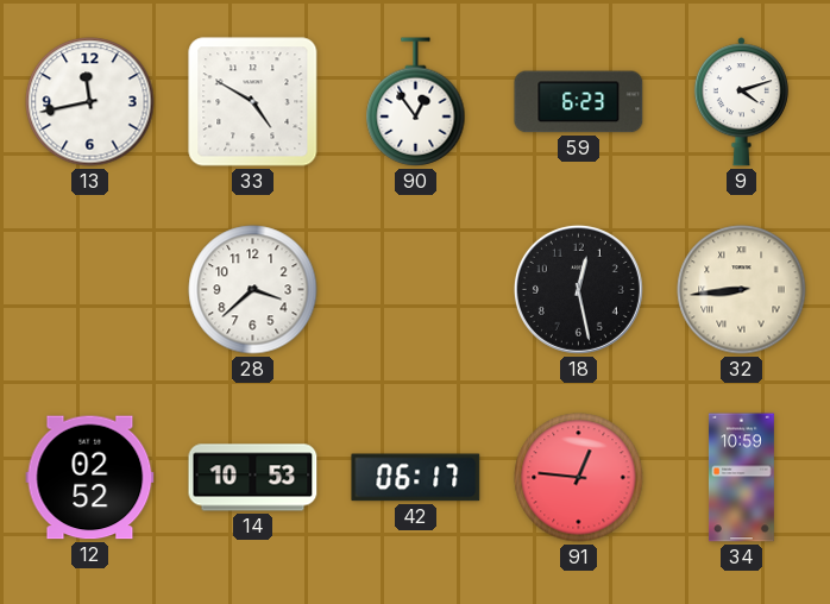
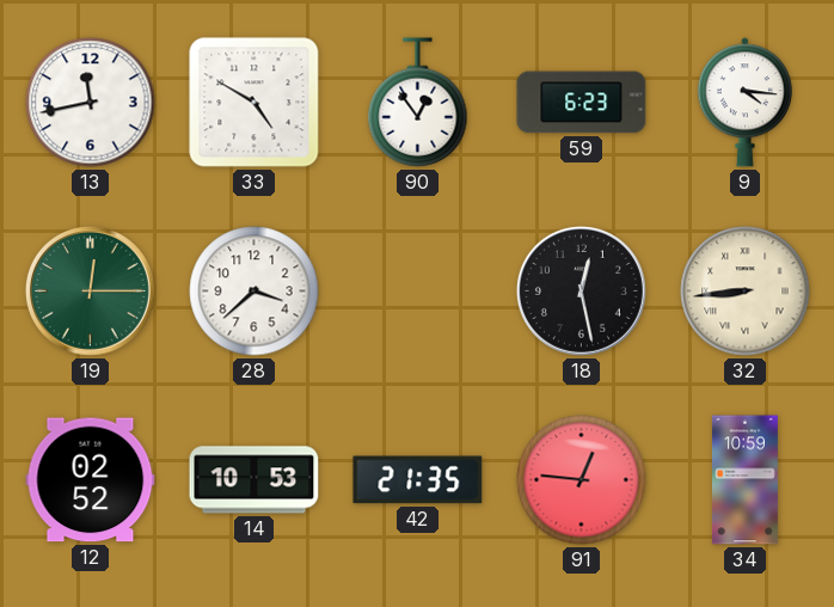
9: 4:12 -> 4:16 (744, 103)
19: none -> 12:15 (90, 290)
42: 06:17 -> 21:35 (418, 480)
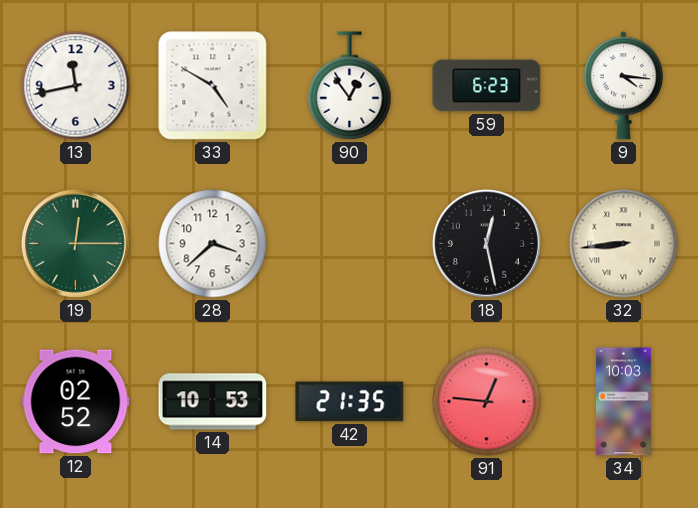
34: 10:59 -> 10:03 (623, 402)
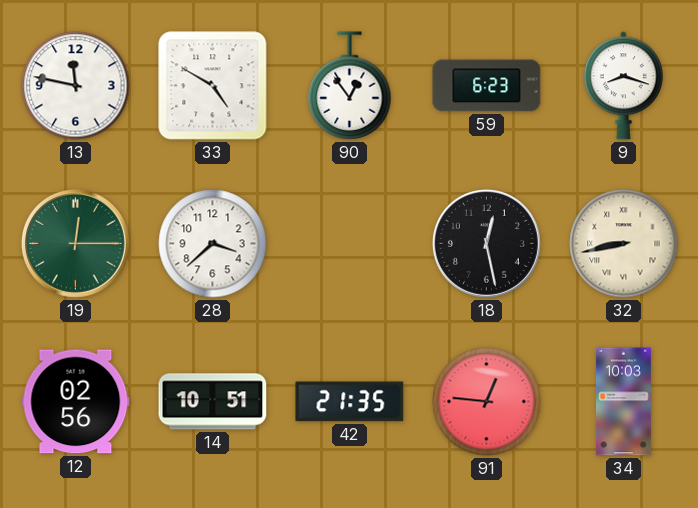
13: 11:43 -> 11:47 (76, 86)
9: 4:16 -> 8:18 (623, 86)
32: 8:44 -> 8:43 (624, 244)
12: 02:52 -> 02:56 (76, 402)
14: 10:53 -> 10:51 (213, 402)
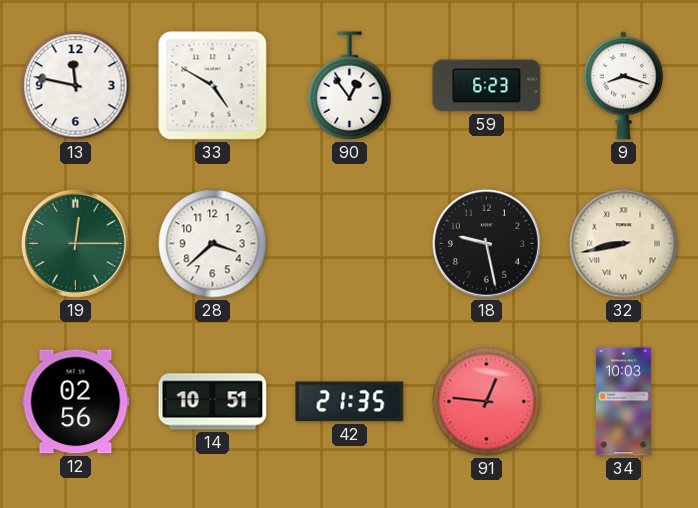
18: 12:28 -> 9:28 (486, 243)
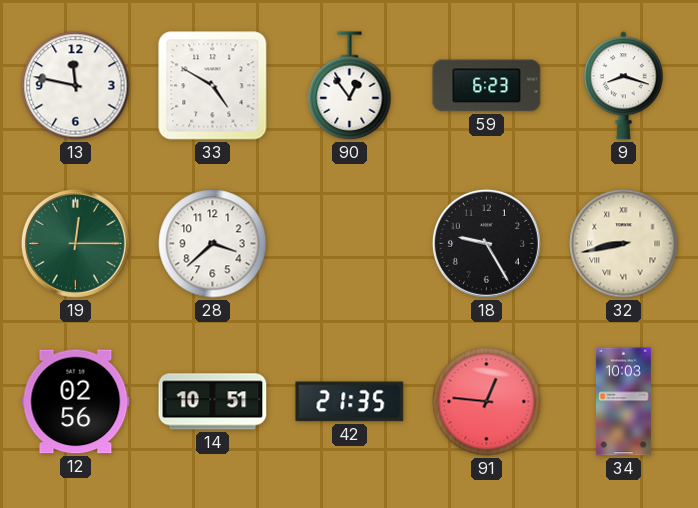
18: 9:28 -> 9:25 (486, 243)
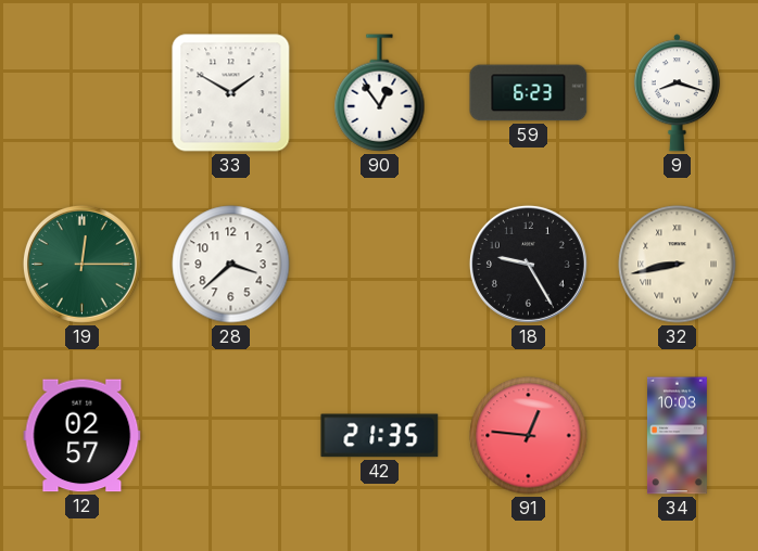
13: 11:47 -> none (76, 86)
33: 4:50 -> 1:50 (231, 93)
12: 02:56 -> 02:57 (83, 436)
14: 10:51 -> none (213, 402)
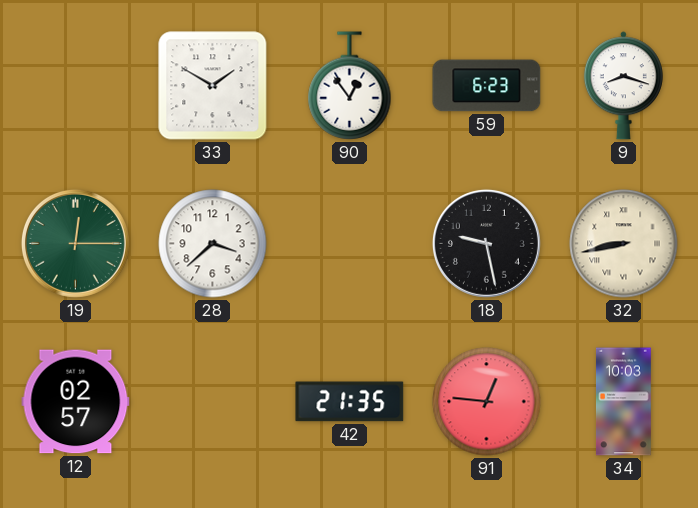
18: 9:25 -> 9:28 (486, 243)
